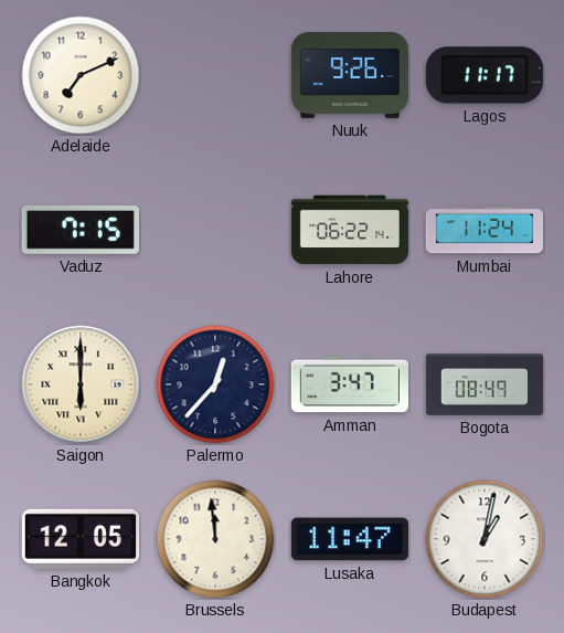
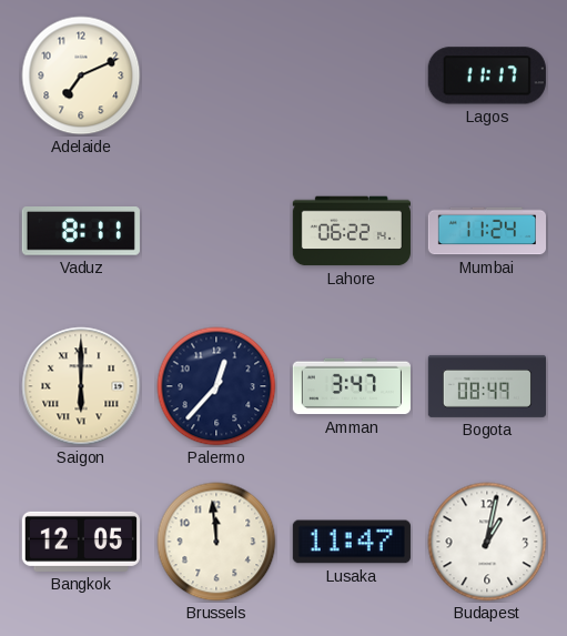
Nuuk: 9:26 -> none (350, 75)
Vaduz: 7:15 -> 8:11 (81, 232)
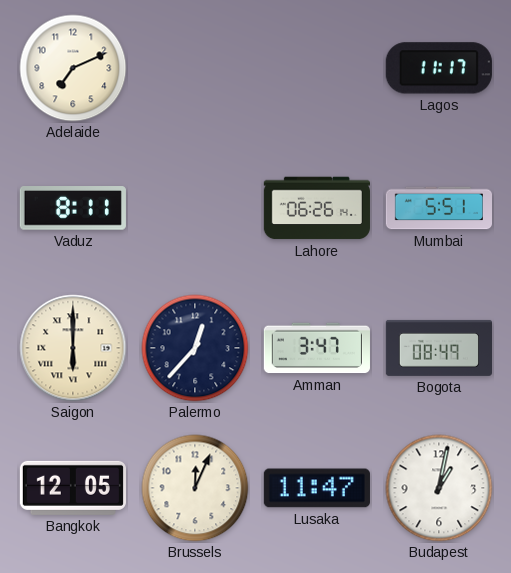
Lahore: 06:22 -> 06:26 (317, 208)
Mumbai: 11:24 -> 5:51 (438, 208)
Brussels: 11:59 -> 12:04 (195, 488)
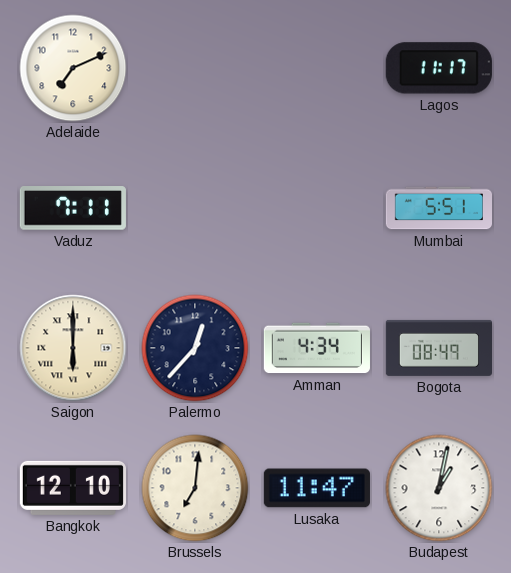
Vaduz: 8:11 -> 7:11 (73, 209)
Lahore: 06:26 -> none (317, 208)
Amman: 3:47 -> 4:34 (317, 348)
Bangkok: 12:05 -> 12:10 (73, 488)
Brussels: 12:04 -> 7:01 (195, 488)
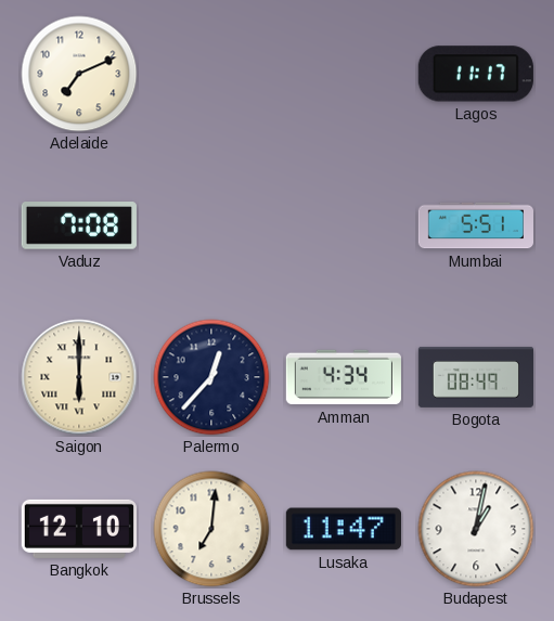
Vaduz: 7:11 -> 7:08 (79, 227)
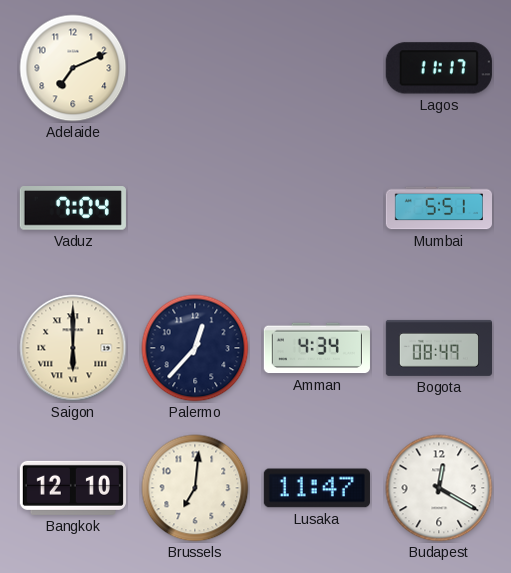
Vaduz: 7:08 -> 7:04 (73, 209)
Budapest: 1:02 -> 12:20 (439, 488)
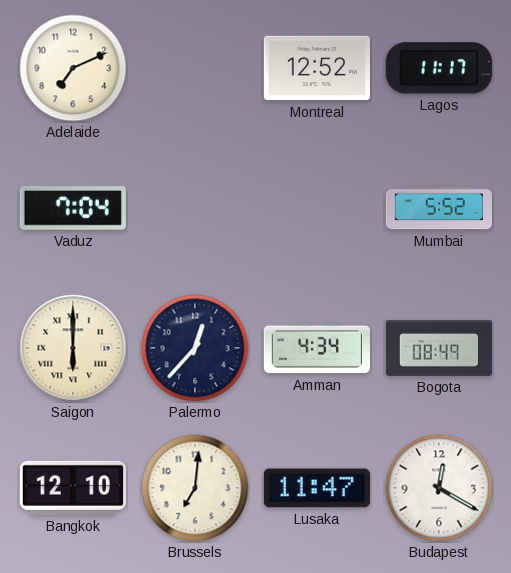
Montreal: none -> 12:52 (317, 68)
Mumbai: 5:51 -> 5:52 (438, 208)
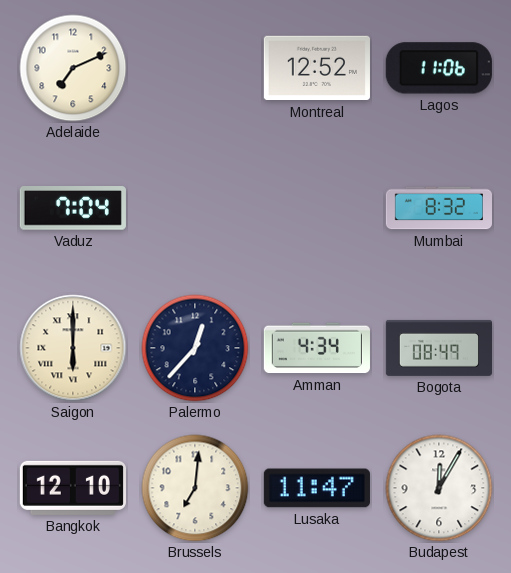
Lagos: 11:17 -> 11:06 (439, 68)
Mumbai: 5:52 -> 8:32 (438, 208)
Budapest: 12:20 -> 12:05 (439, 488)
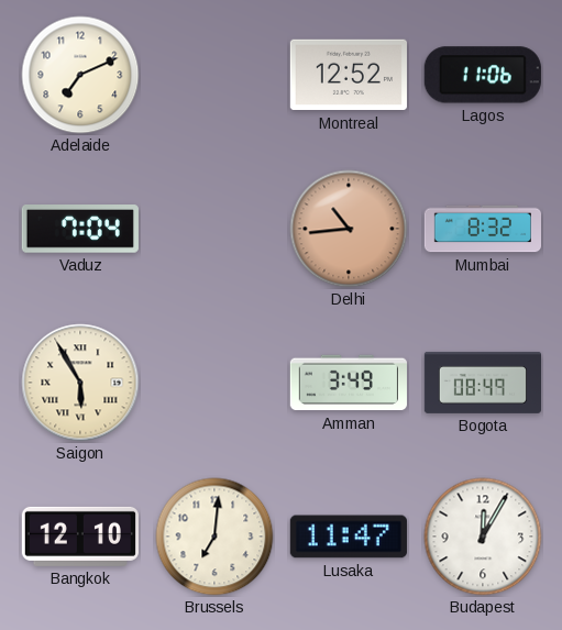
Delhi: none -> 10:44 (349, 229)
Saigon: 6:00 -> 5:55 (80, 383)
Palermo: 12:37 -> none (195, 348)
Amman: 4:34 -> 3:49 (349, 383)
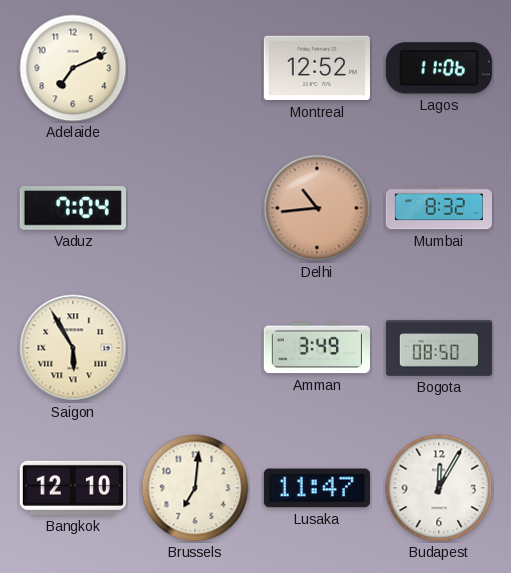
Bogota: 08:49 -> 08:50 (438, 348)
